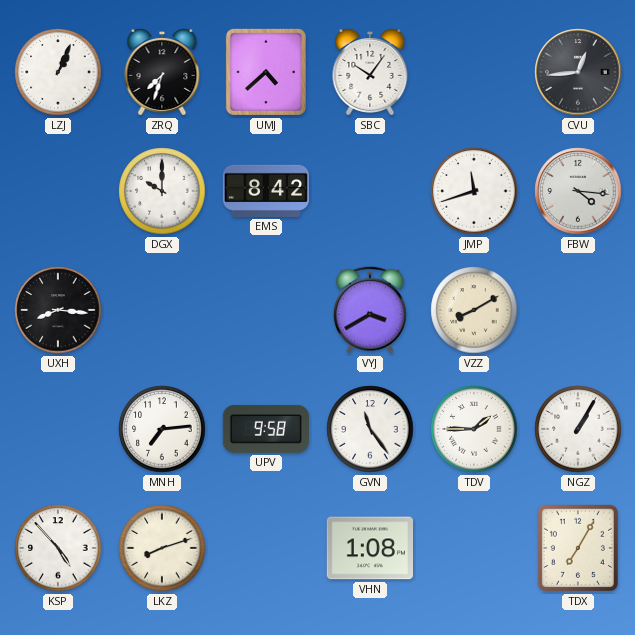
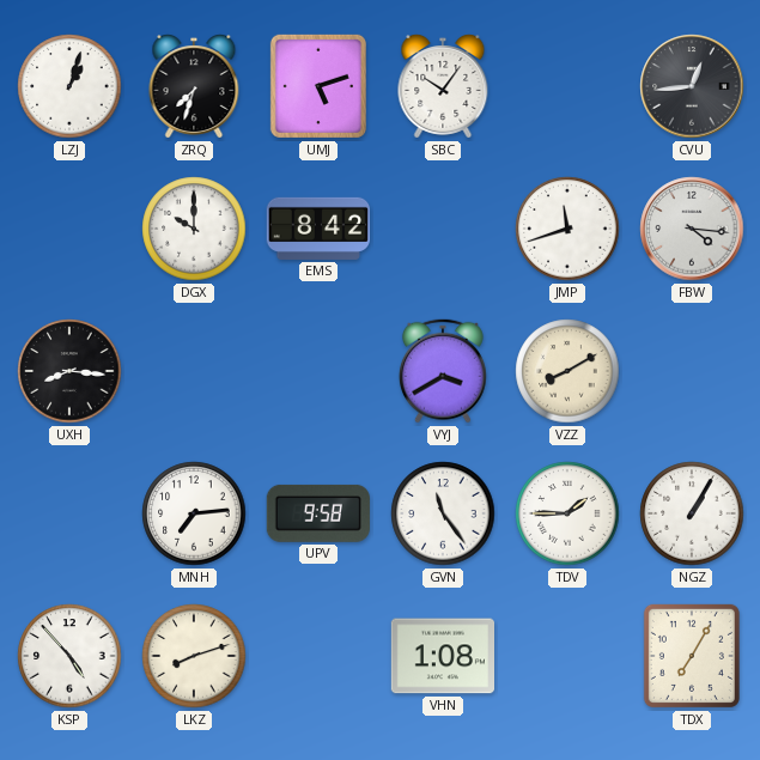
LZJ: 1:04 -> 1:03 (69, 86)
UMJ: 4:38 -> 5:12 (318, 86)
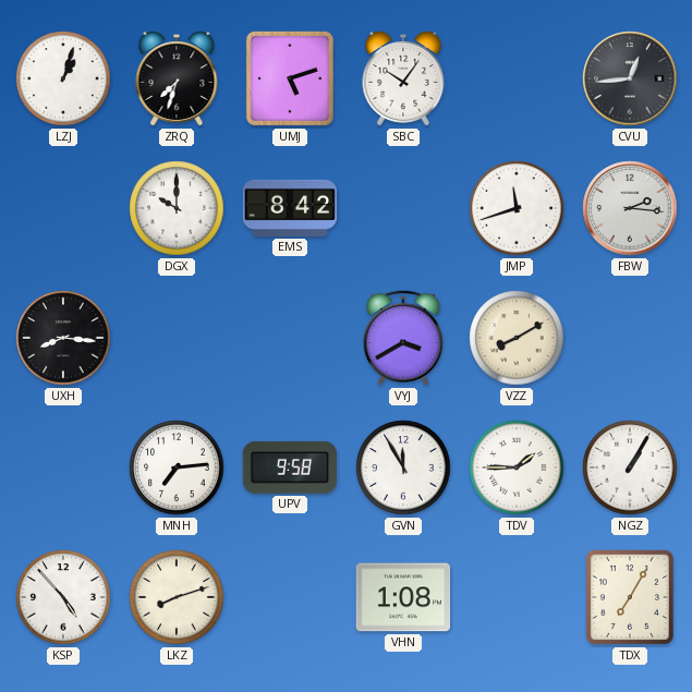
FBW: 4:16 -> 2:16 (630, 208)
GVN: 11:24 -> 11:55 (403, 468)
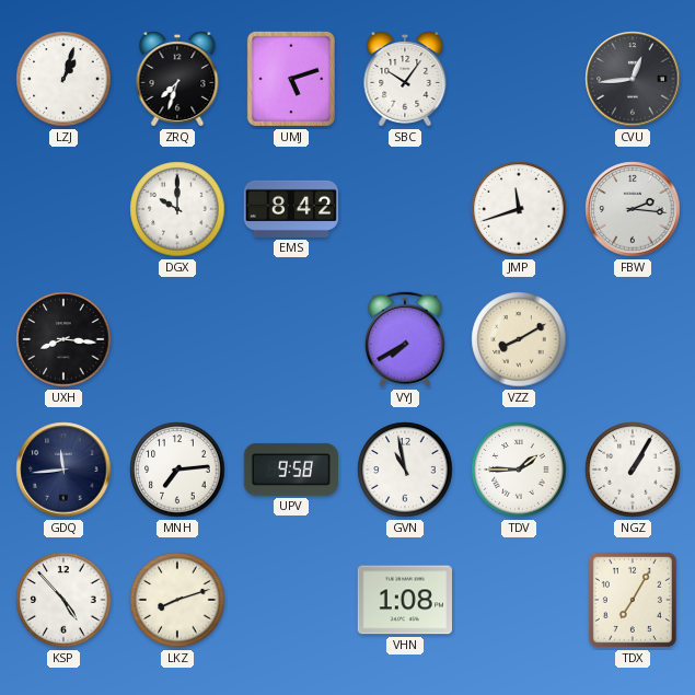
VYJ: 3:40 -> 7:40 (405, 339)
GDQ: none -> 11:44 (63, 470)
GVN: 11:55 -> 10:58 (405, 470)
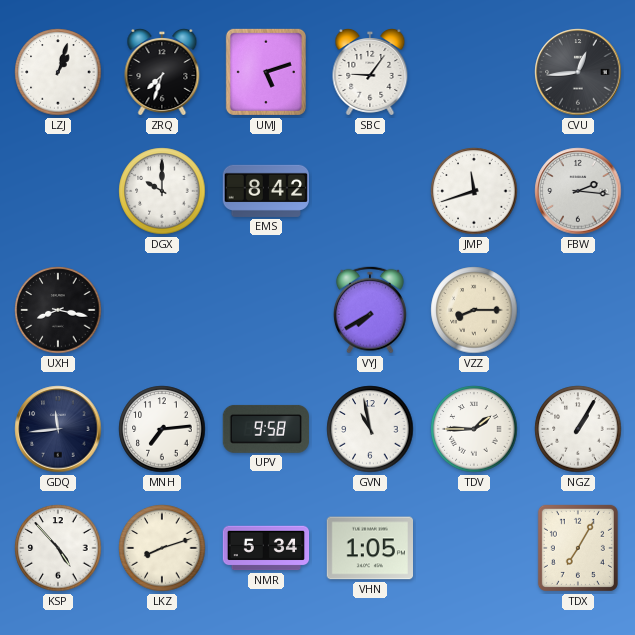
SBC: 10:06 -> 9:06 (370, 73)
UXH: 8:16 -> 8:17 (58, 310)
VZZ: 8:10 -> 8:15 (474, 310)
NMR: none -> 5:34 (266, 548)
VHN: 1:08 -> 1:05 (369, 548)
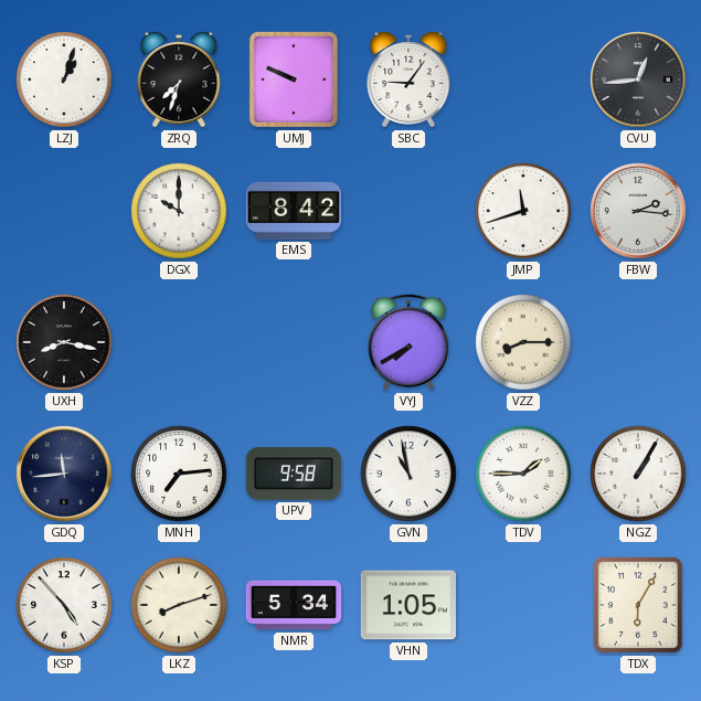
UMJ: 5:12 -> 9:49 (294, 79)
TDX: 7:05 -> 6:05 (638, 605)
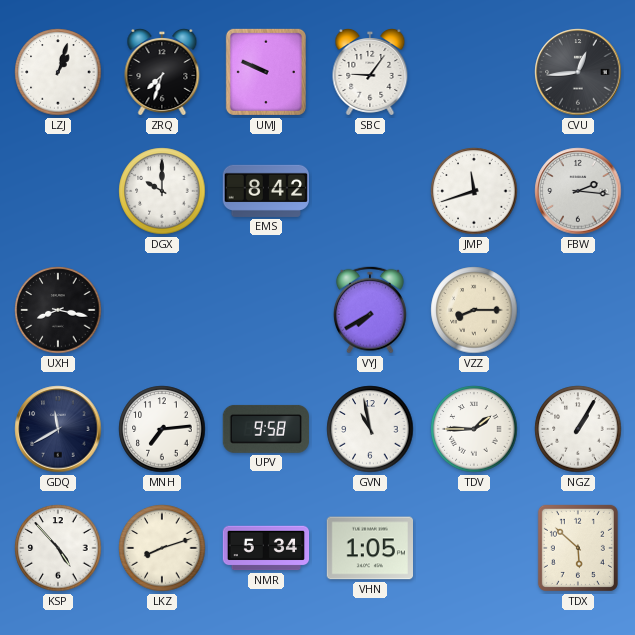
GDQ: 11:44 -> 11:40 (58, 429)
TDX: 6:05 -> 5:52 (578, 548)
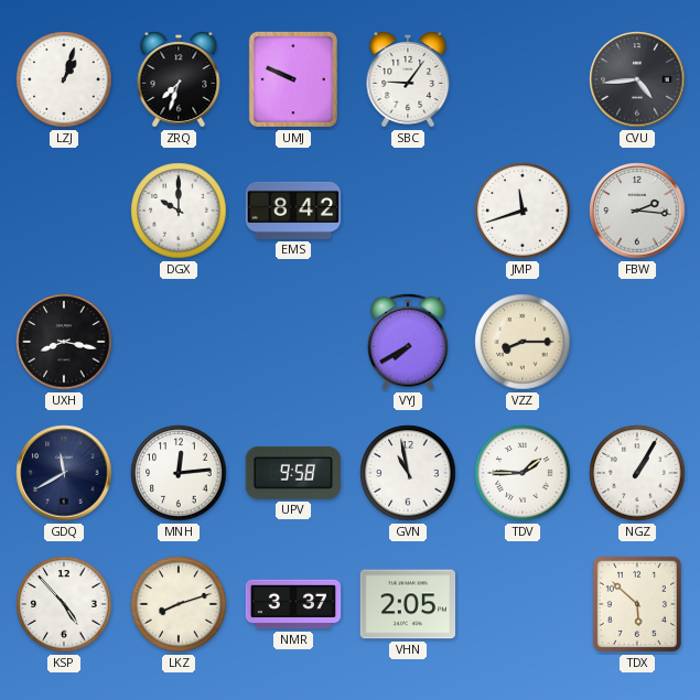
CVU: 12:44 -> 4:44 (637, 79)
MNH: 7:14 -> 12:14 (179, 473)
NMR: 5:34 -> 3:37 (293, 604)
VHN: 1:05 -> 2:05 (407, 604)
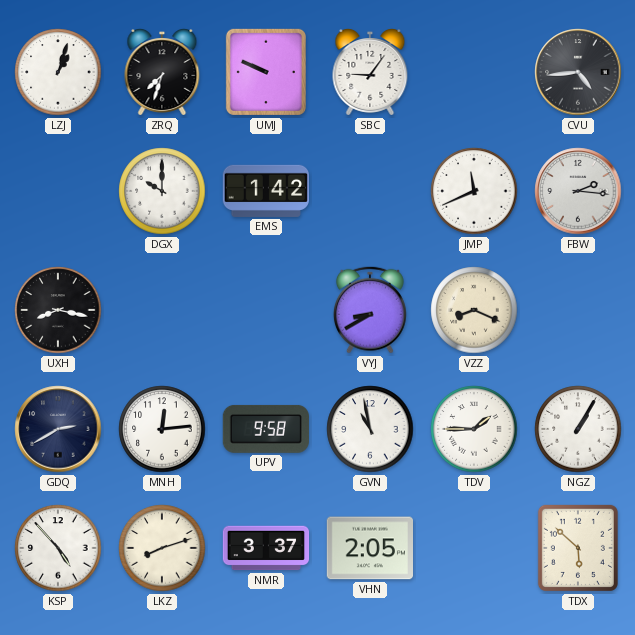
EMS: 8:42 -> 1:42 (265, 191)
JMP: 11:42 -> 11:41 (474, 191)
VYJ: 7:40 -> 8:40 (370, 310)
VZZ: 8:15 -> 8:19 (474, 310)
GDQ: 11:40 -> 2:40 (58, 429)
